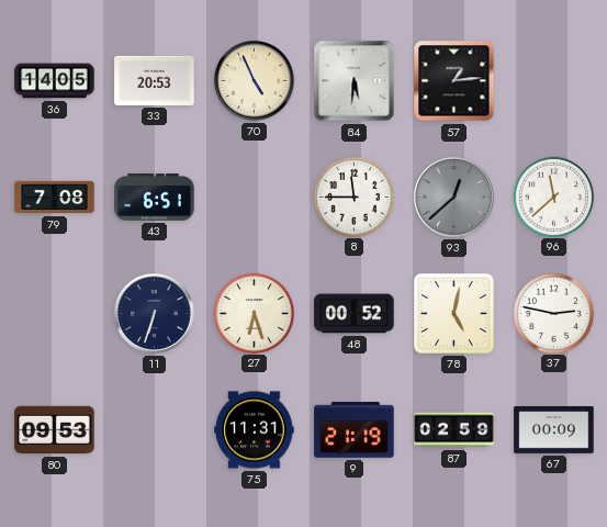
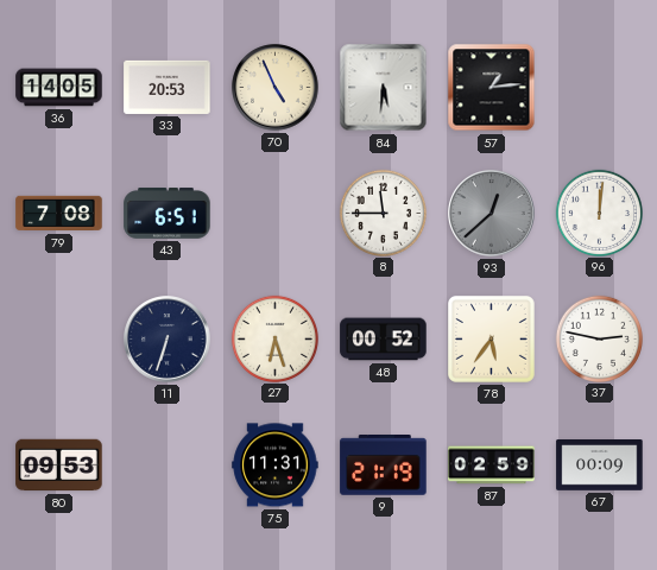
96: 11:38 -> 12:01 (599, 213)
78: 5:02 -> 5:36 (491, 338)
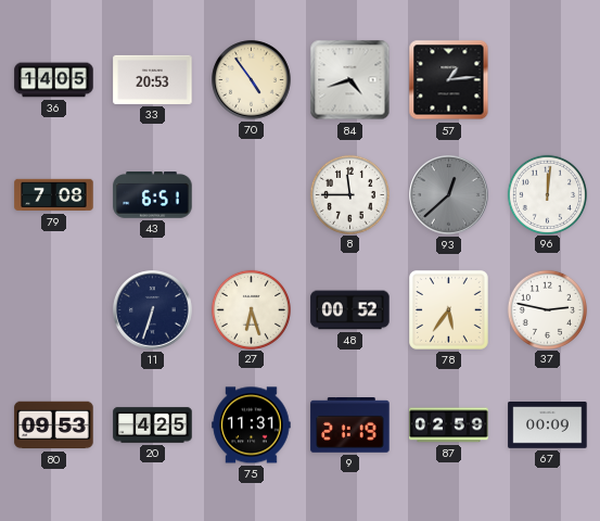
70: 4:56 -> 4:54 (252, 80)
84: 5:31 -> 4:42 (350, 80)
20: none -> 4:25 (153, 425)
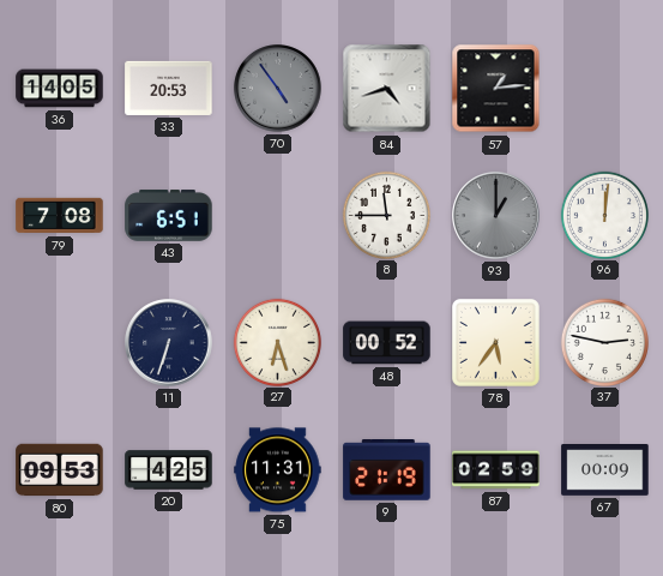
70 dial: cream -> grey (278, 89)
93: 12:38 -> 1:00 (496, 216)
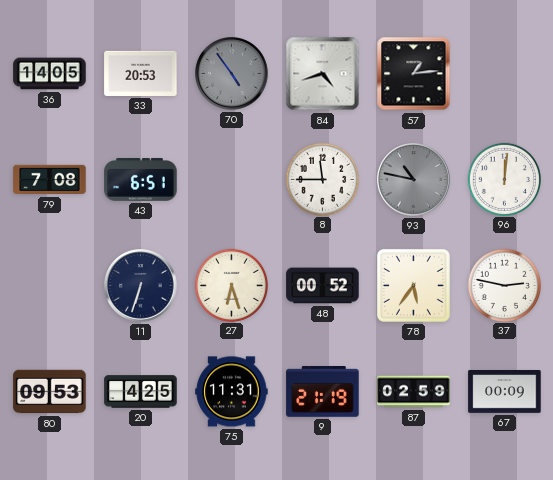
93: 1:00 -> 10:47 (414, 180)
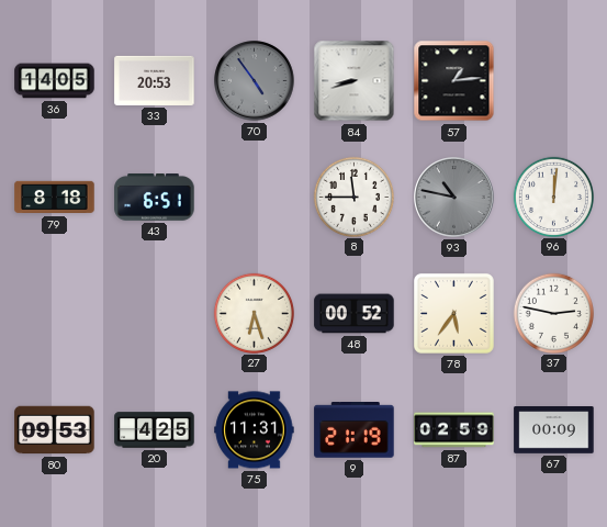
84: 4:42 -> 8:42 (355, 81)
79: 7:08 -> 8:18 (55, 198)
11: 6:33 -> none (141, 286)
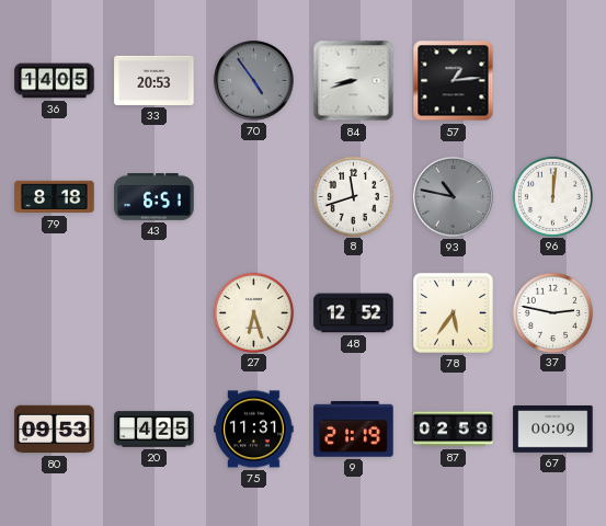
8: 11:45 -> 11:42 (353, 196)
48: 00:52 -> 12:52 (354, 313)
